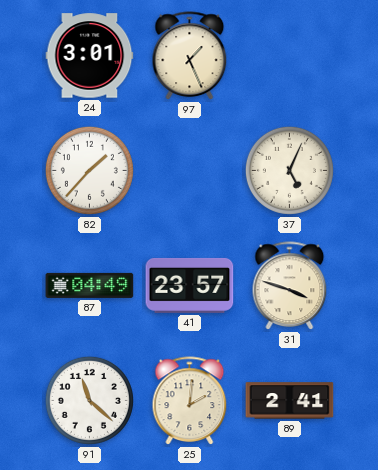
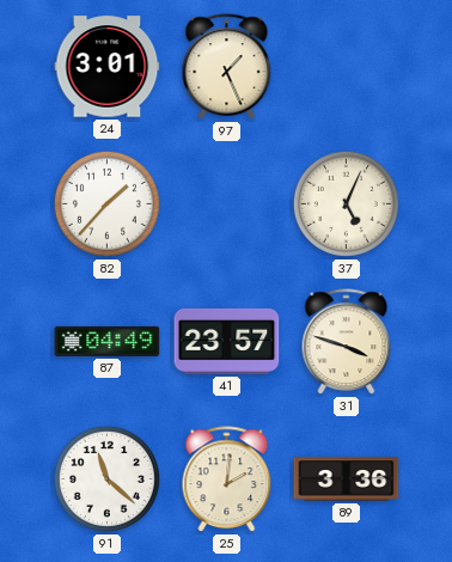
89: 2:41 -> 3:36 (347, 479)
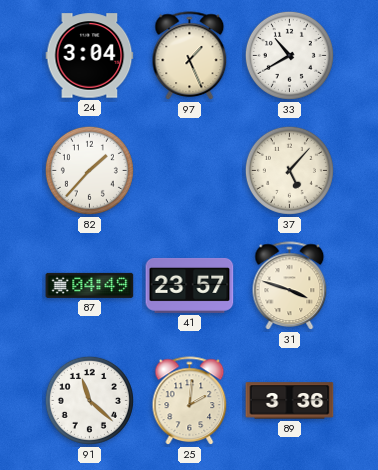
24: 3:01 -> 3:04 (90, 56)
33: none -> 10:40 (289, 55)
37: 5:04 -> 5:07 (289, 170)
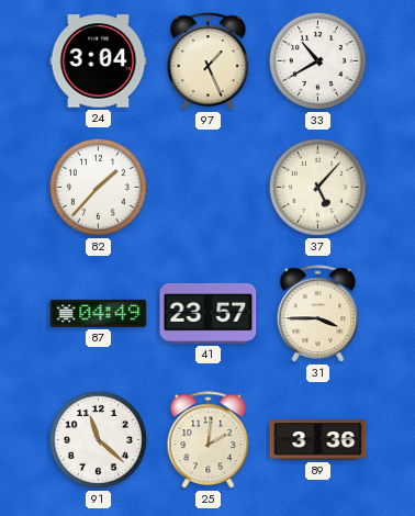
31: 3:48 -> 3:45 (318, 314)
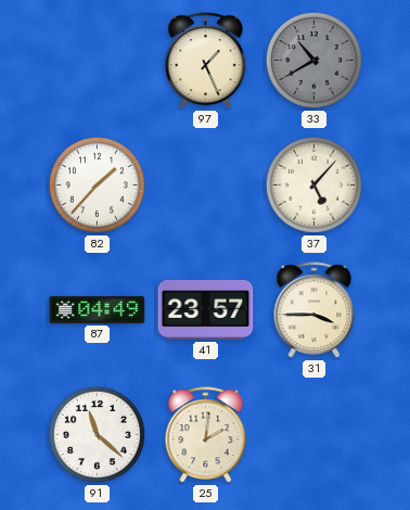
24: 3:04 -> none (99, 61)
33 dial: white -> grey (313, 60)
89: 3:36 -> none (318, 440)
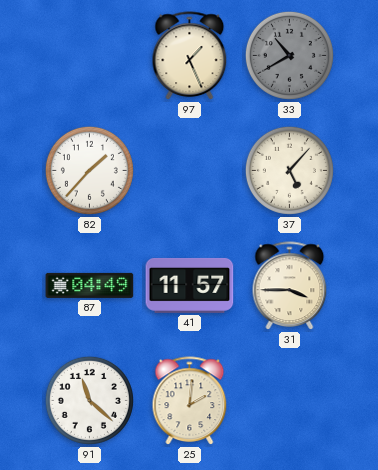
41: 23:57 -> 11:57 (190, 285)
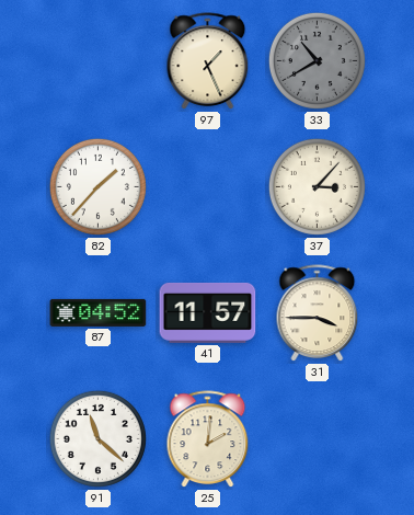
37: 5:07 -> 3:07 (317, 186)
87: 04:49 -> 04:52 (99, 312)
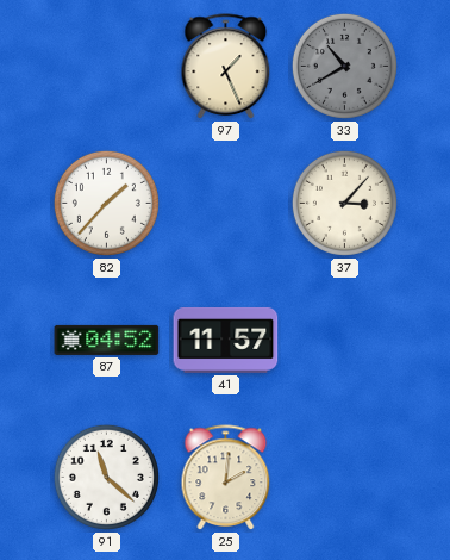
31: 3:45 -> none (318, 313)
